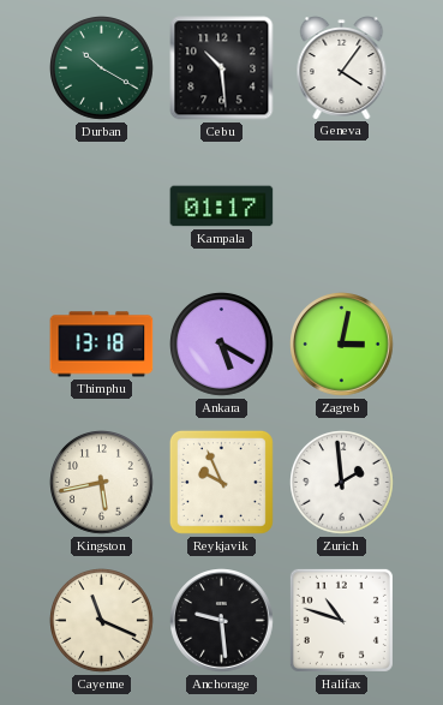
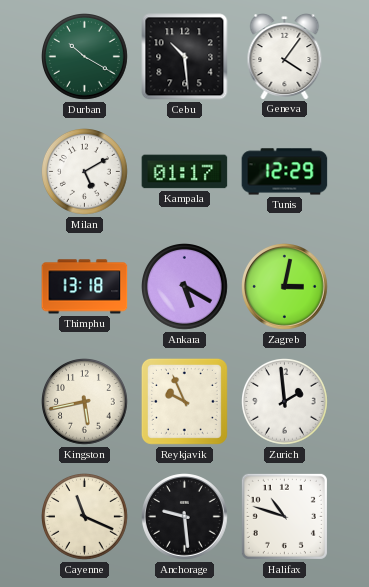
Milan: none -> 5:10 (85, 172)
Tunis: none -> 12:29 (285, 172)
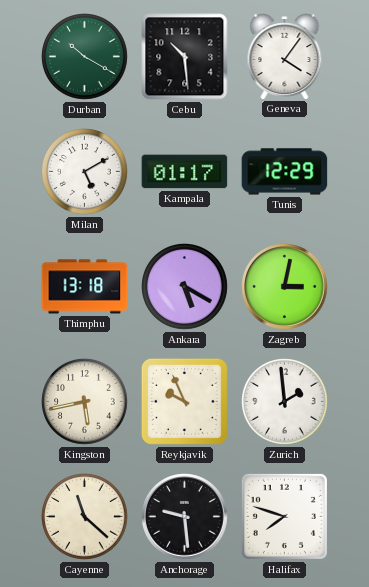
Cayenne: 11:19 -> 11:22 (85, 517)
Halifax: 10:48 -> 7:48 (284, 516)
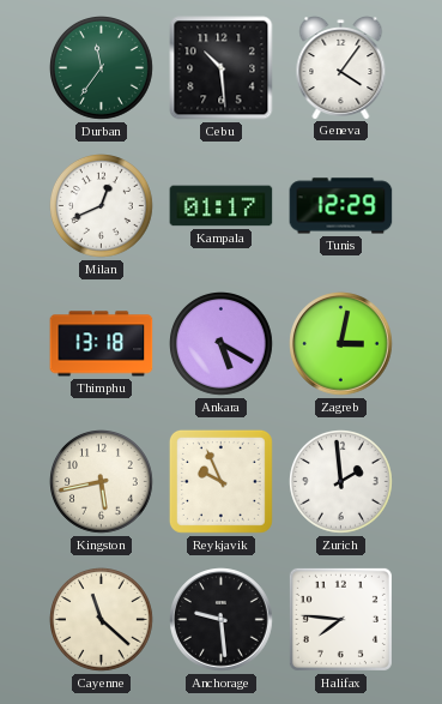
Durban: 10:20 -> 11:36 (102, 68)
Milan: 5:10 -> 12:41 (102, 206)
Halifax: 7:48 -> 7:46 (340, 619)
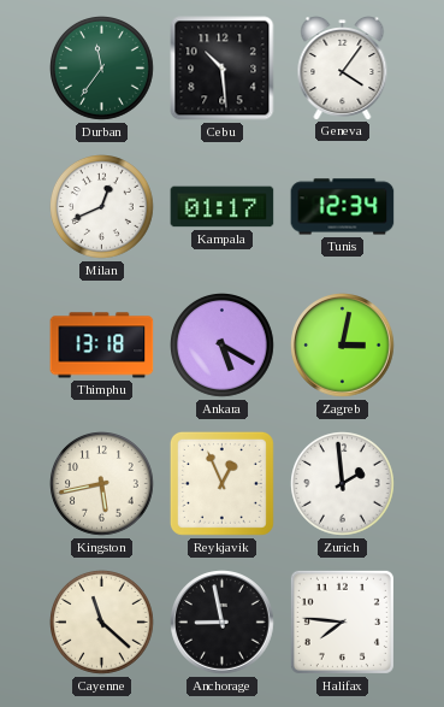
Tunis: 12:29 -> 12:34 (343, 207)
Reykjavik: 9:56 -> 12:56 (221, 483)
Anchorage: 9:29 -> 8:58 (223, 623)
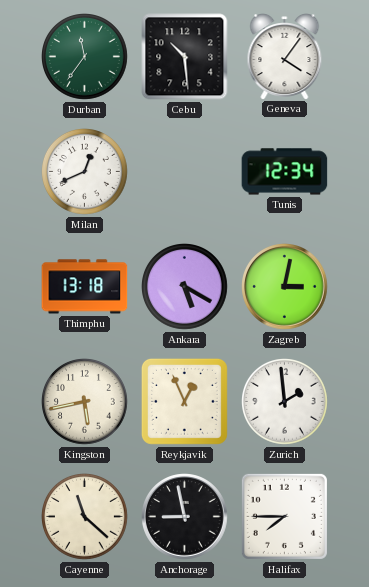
Kampala: 01:17 -> none (223, 207)
Halifax: 7:46 -> 7:45 (284, 516)
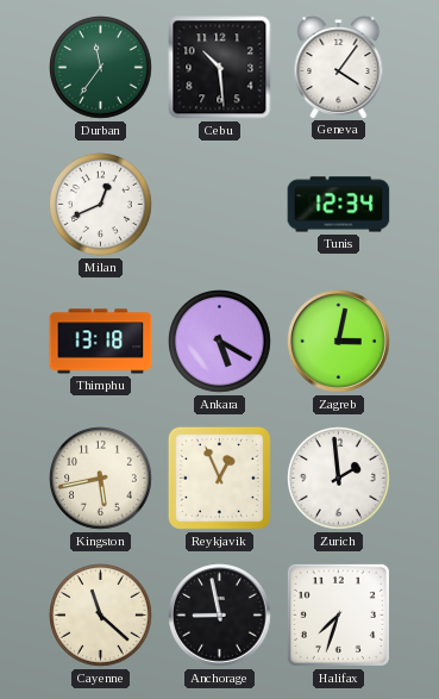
Halifax: 7:45 -> 7:33 (338, 614)
